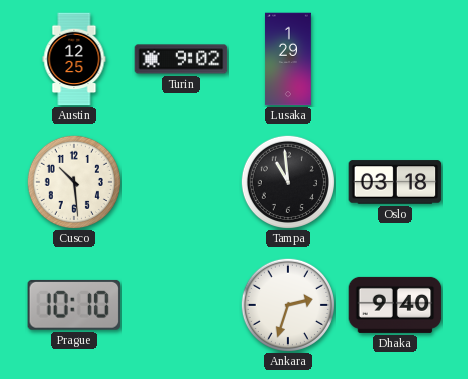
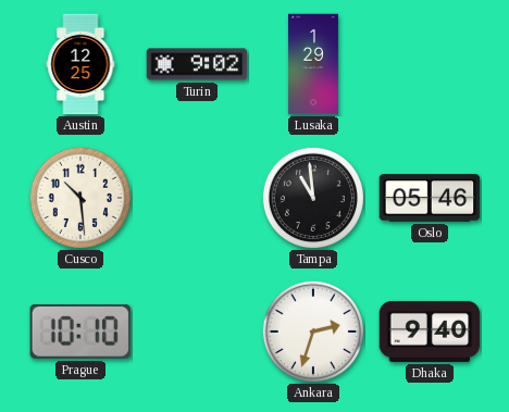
Oslo: 03:18 -> 05:46 (430, 198)
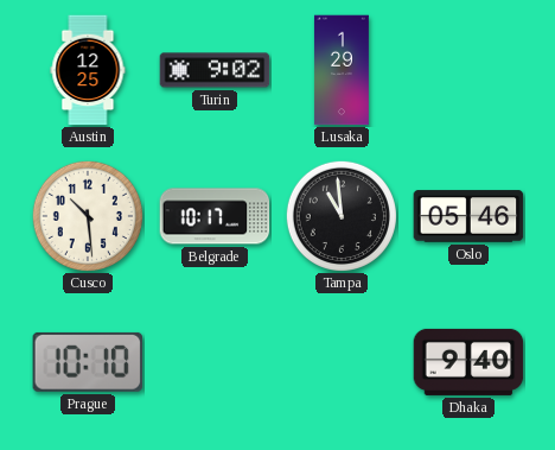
Belgrade: none -> 10:17 (215, 216)
Ankara: 2:33 -> none (313, 332)
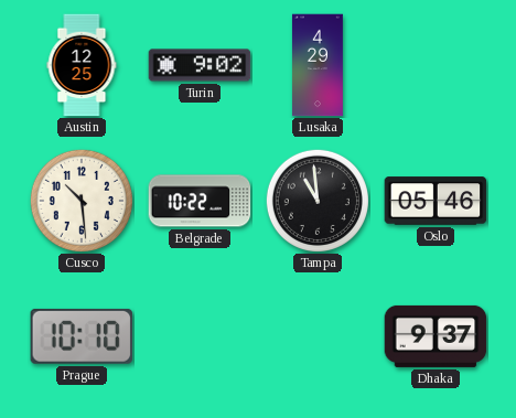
Lusaka: 1:29 -> 4:29 (318, 65)
Belgrade: 10:17 -> 10:22 (200, 201)
Dhaka: 9:40 -> 9:37 (436, 336)
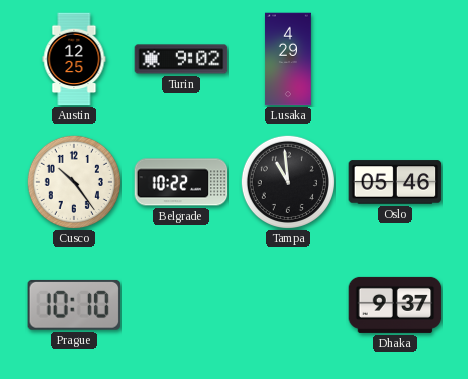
Cusco: 10:29 -> 10:24 (74, 182)
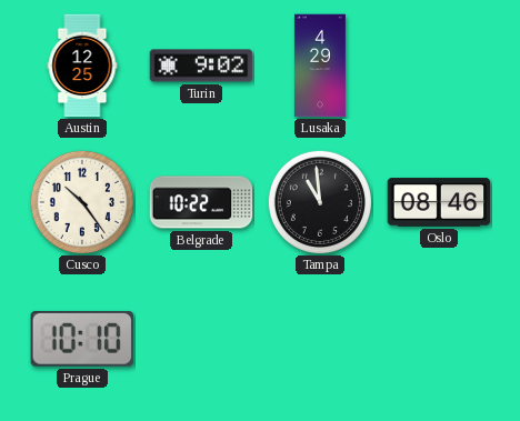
Oslo: 05:46 -> 08:46 (439, 202)
Dhaka: 9:37 -> none (395, 305)
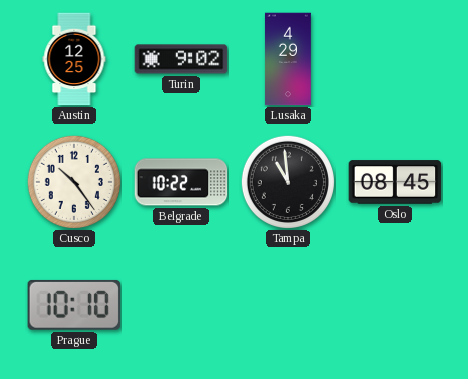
Oslo: 08:46 -> 08:45 (395, 182)
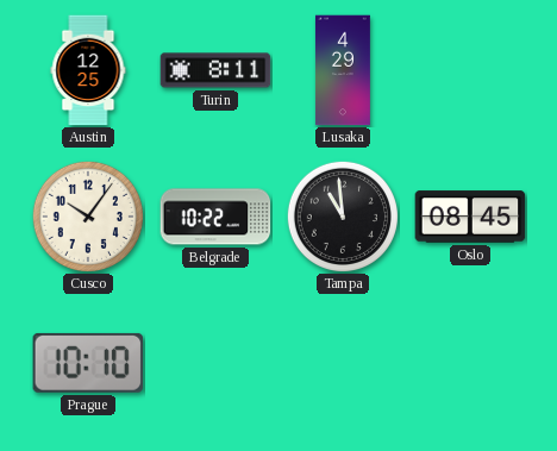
Turin: 9:02 -> 8:11 (215, 70)
Cusco: 10:24 -> 10:06 (88, 217)
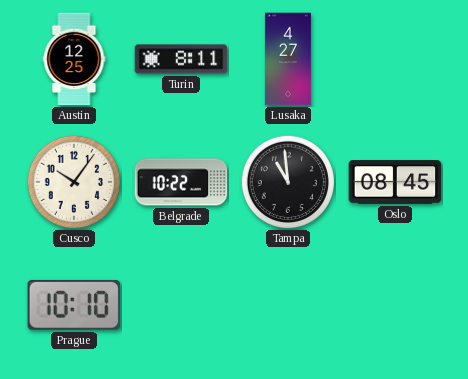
Lusaka: 4:29 -> 4:27 (288, 59)
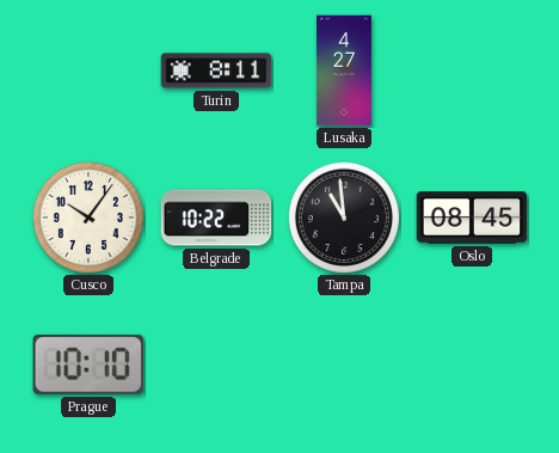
Austin: 12:25 -> none (74, 59)
